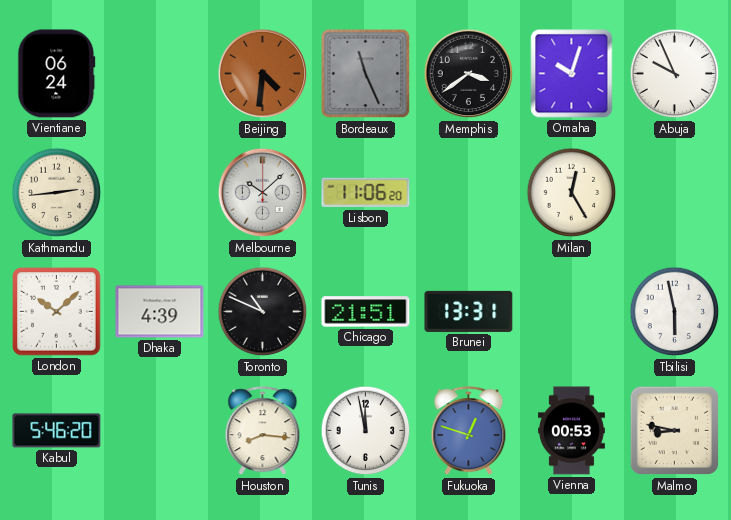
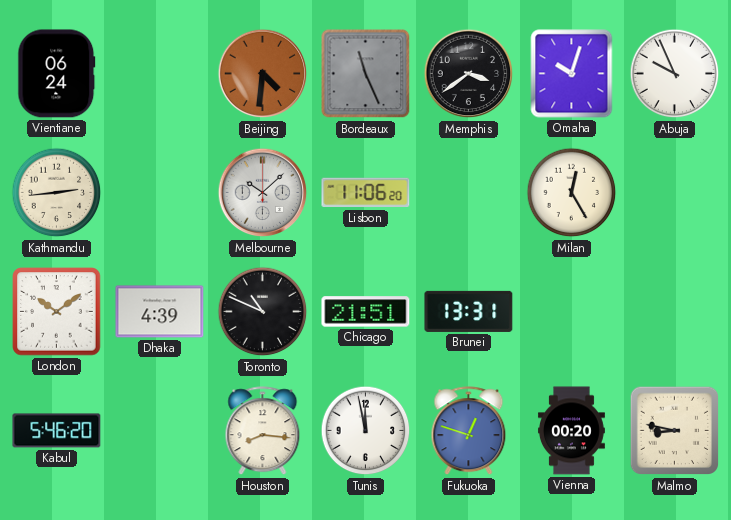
London: 10:08 -> 10:09 (57, 312)
Tbilisi: 5:58 -> none (675, 312)
Vienna: 00:53 -> 00:20 (571, 431)
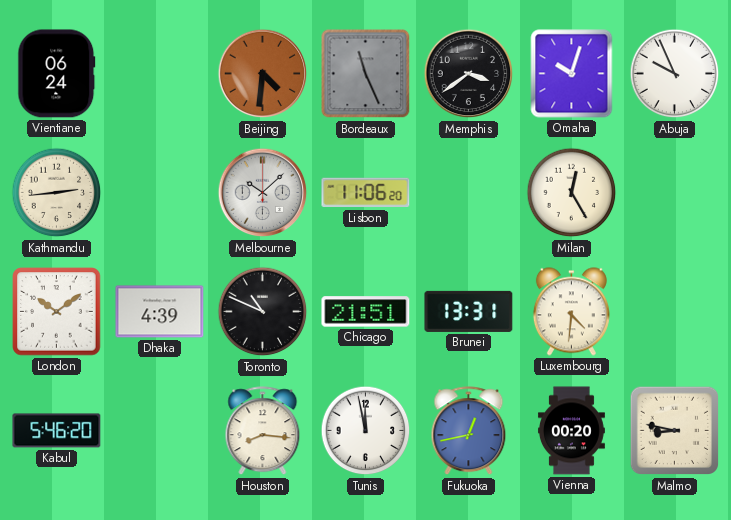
Luxembourg: none -> 4:31 (571, 312)
Fukuoka: 12:48 -> 12:43 (469, 431)
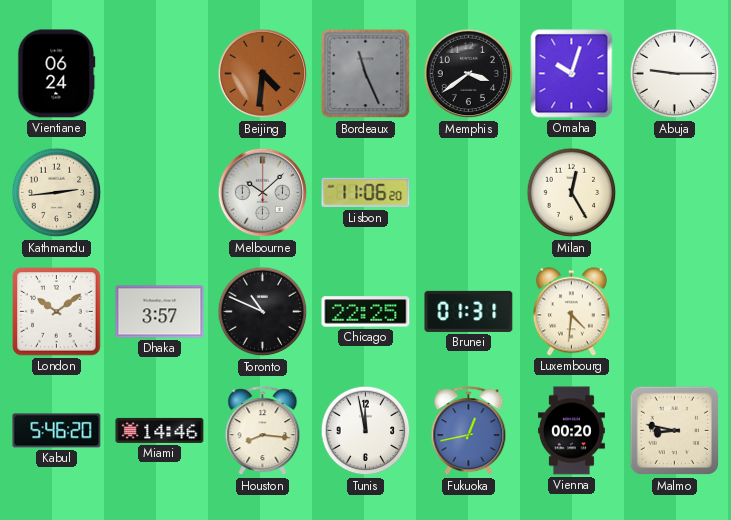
Abuja: 9:56 -> 9:15 (675, 74)
Dhaka: 4:39 -> 3:57 (160, 312)
Chicago: 21:51 -> 22:25 (366, 312)
Brunei: 13:31 -> 01:31 (469, 311)
Miami: none -> 14:46 (160, 430)
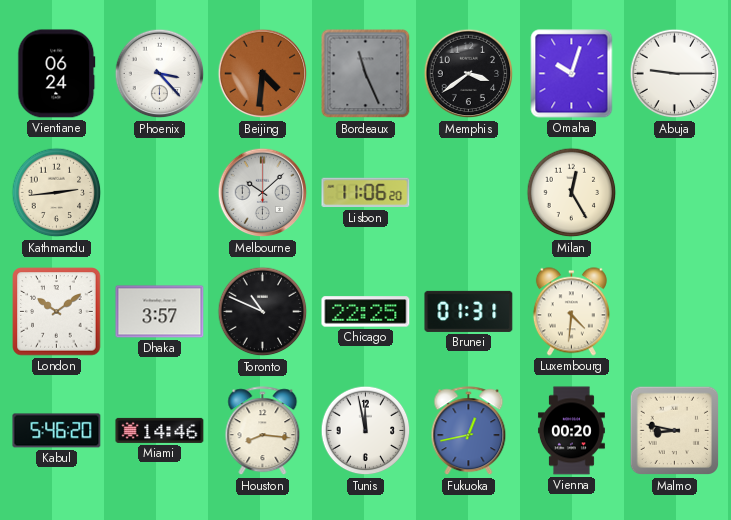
Phoenix: none -> 3:23 (160, 74)
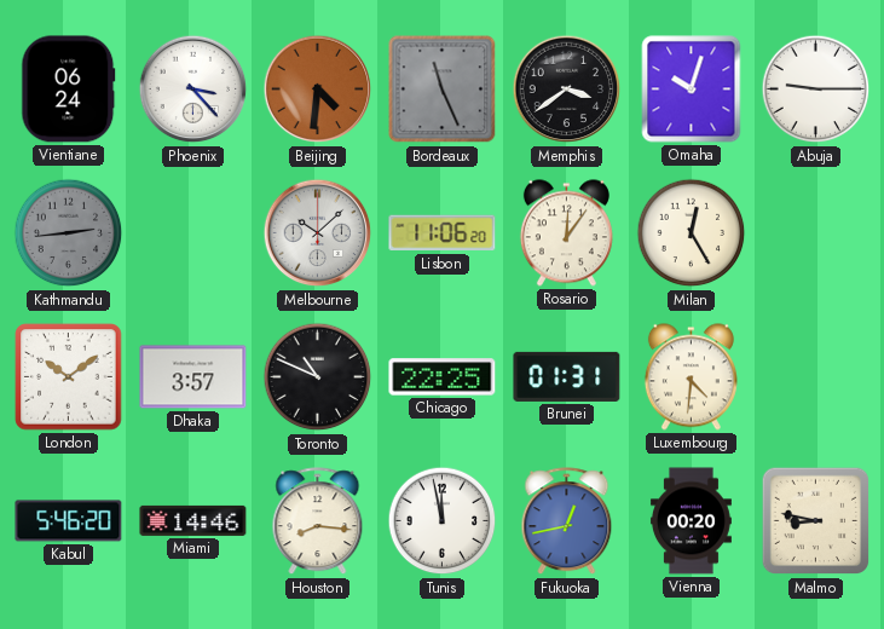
Kathmandu dial: cream -> grey (69, 233)
Rosario: none -> 12:06 (566, 233)
